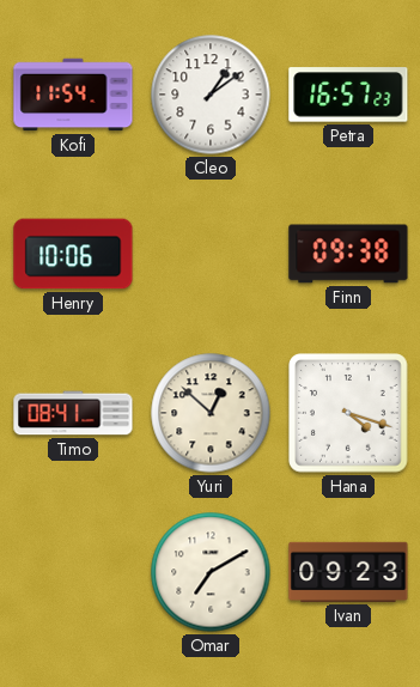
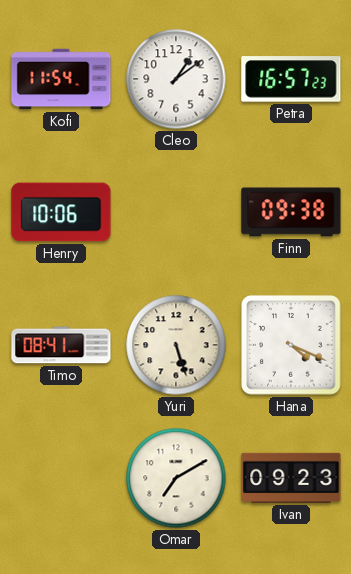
Yuri: 12:52 -> 5:27 (176, 345)
Hana: 4:18 -> 4:19 (291, 345)
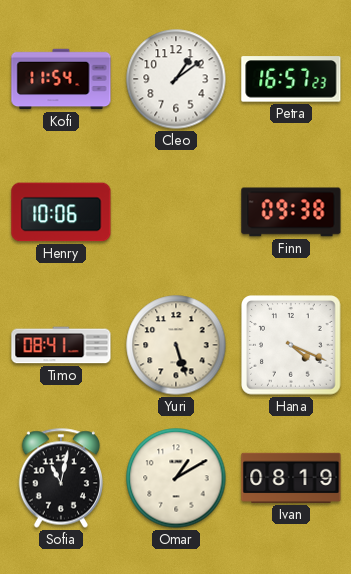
Sofia: none -> 11:02 (60, 478)
Omar: 7:10 -> 1:10 (176, 478)
Ivan: 09:23 -> 08:19 (291, 478)
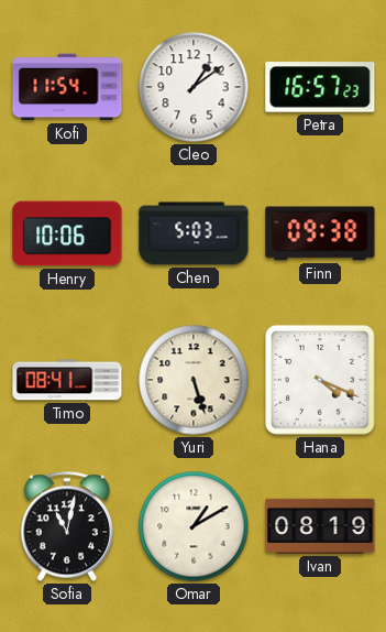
Chen: none -> 5:03 (194, 233)
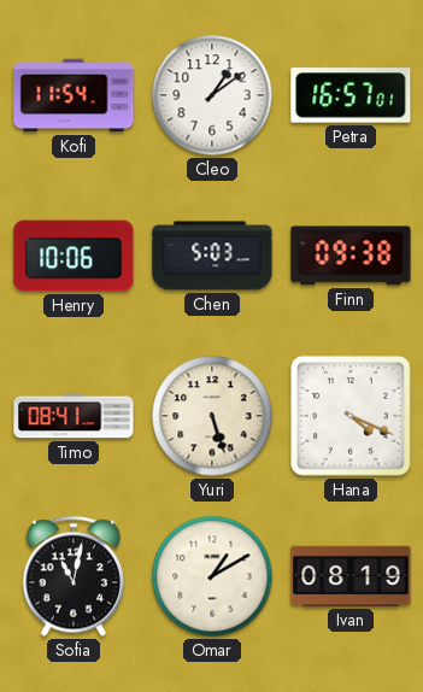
Petra: 16:57:23 -> 16:57:01 (351, 95)
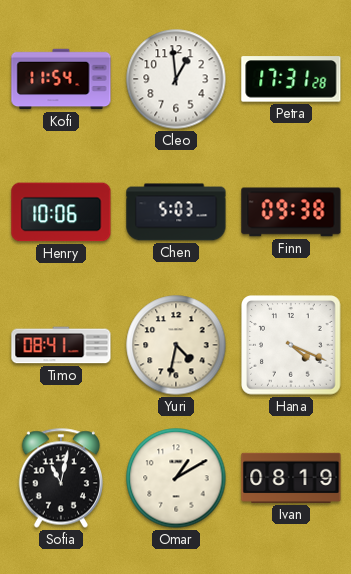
Cleo: 1:09 -> 12:59 (176, 79)
Petra: 16:57 -> 17:31 (291, 79)
Yuri: 5:27 -> 4:32 (176, 345)
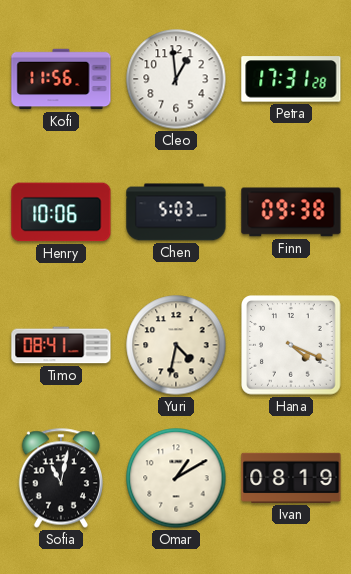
Kofi: 11:54 -> 11:56 (61, 79)
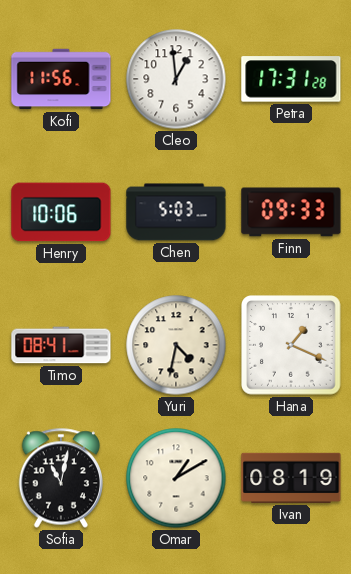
Finn: 09:38 -> 09:33 (291, 212)
Hana: 4:19 -> 1:19 (291, 345)
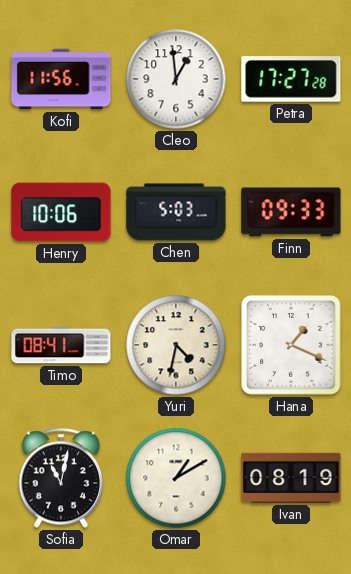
Petra: 17:31 -> 17:27 (291, 79)
